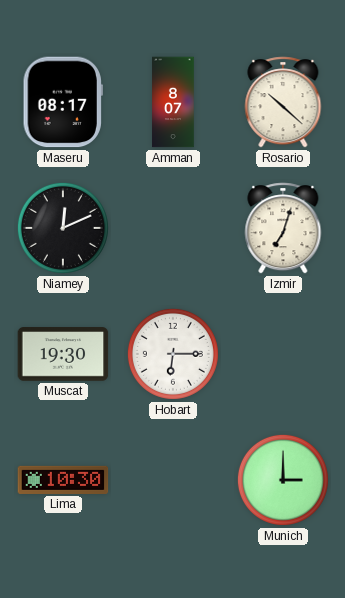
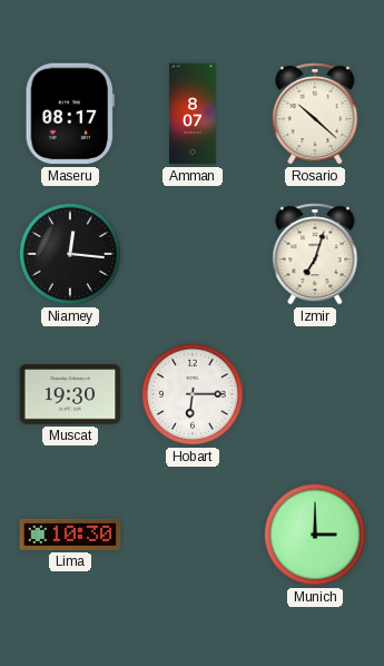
Niamey: 12:11 -> 12:16 (70, 254)
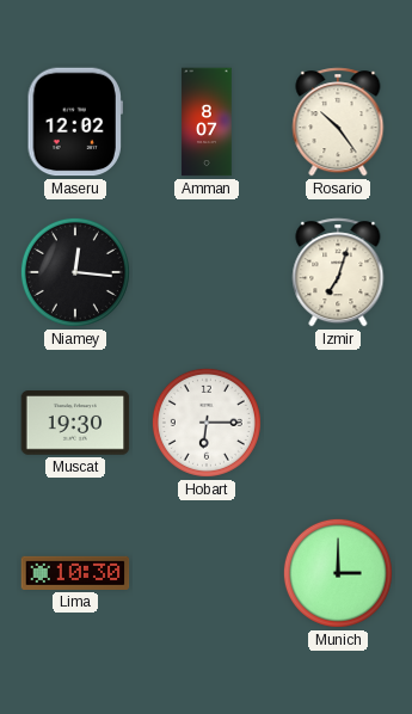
Maseru: 08:17 -> 12:02 (75, 122)
Rosario: 10:22 -> 10:24 (338, 122)
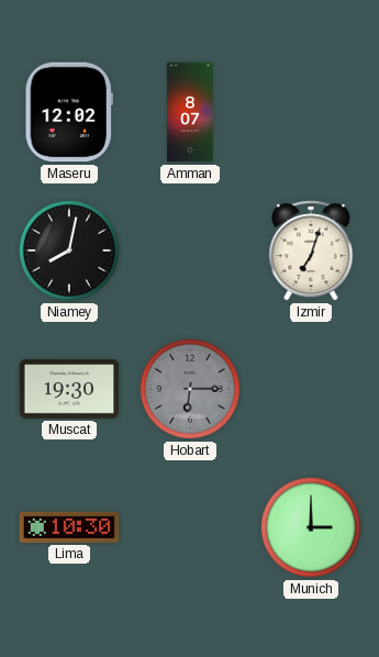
Rosario: 10:24 -> none (338, 122)
Niamey: 12:16 -> 8:02 (69, 250)
Hobart dial: white -> grey (190, 389)
